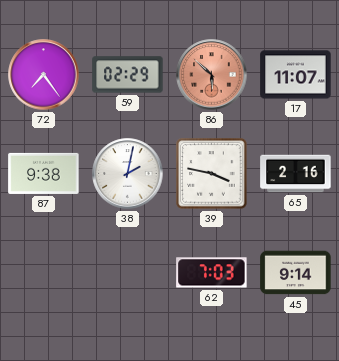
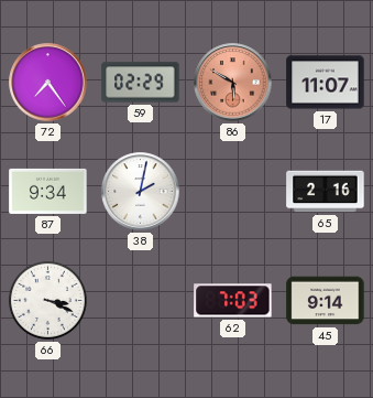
86: 5:52 -> 5:50 (233, 83)
87: 9:38 -> 9:34 (48, 191)
39: 3:47 -> none (212, 174)
66: none -> 3:19 (47, 300)
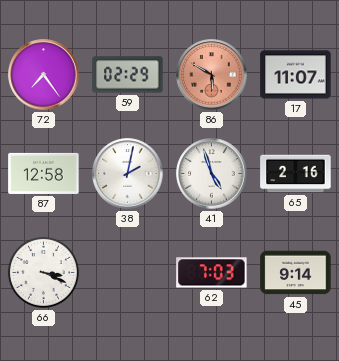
87: 9:34 -> 12:58 (44, 173)
41: none -> 4:57 (212, 174)
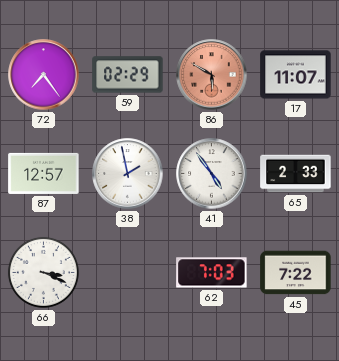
87: 12:58 -> 12:57 (44, 173)
38: 2:02 -> 1:58 (128, 174)
41: 4:57 -> 4:54 (212, 174)
65: 2:16 -> 2:33 (296, 174)
45: 9:14 -> 7:22 (296, 273)
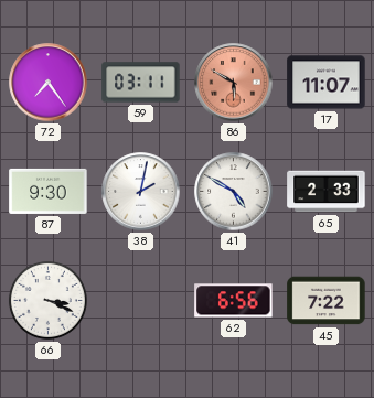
59: 02:29 -> 03:11 (141, 83)
87: 12:57 -> 9:30 (49, 191)
38: 1:58 -> 2:02 (141, 192)
41: 4:54 -> 4:50 (234, 192)
62: 7:03 -> 6:56 (234, 301)
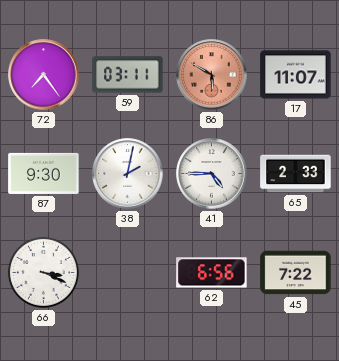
41: 4:50 -> 4:45 (212, 174)
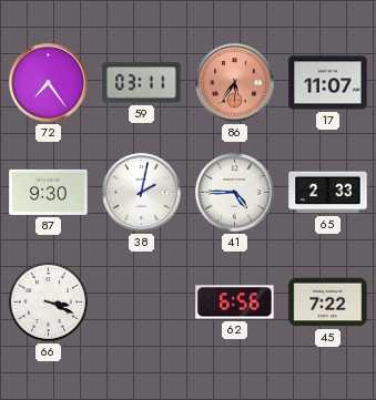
86: 5:50 -> 5:36 (235, 83)
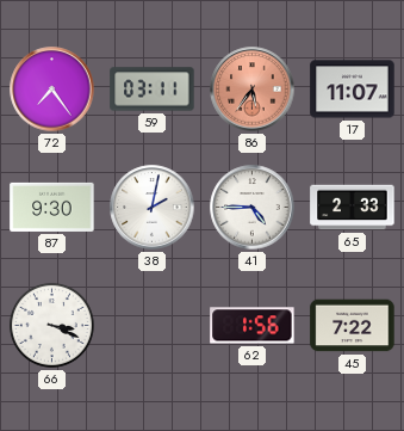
62: 6:56 -> 1:56 (253, 326)
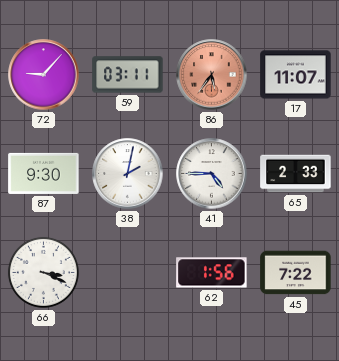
72: 7:24 -> 9:07 (44, 75)
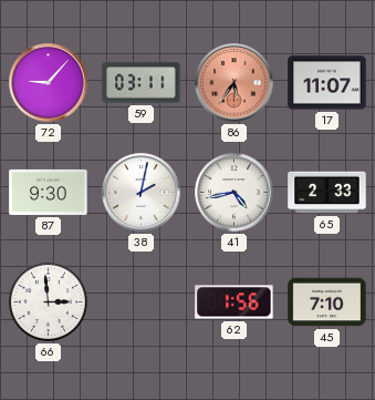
41: 4:45 -> 4:43 (235, 193)
66: 3:19 -> 2:59 (48, 301)
45: 7:22 -> 7:10 (327, 302)
